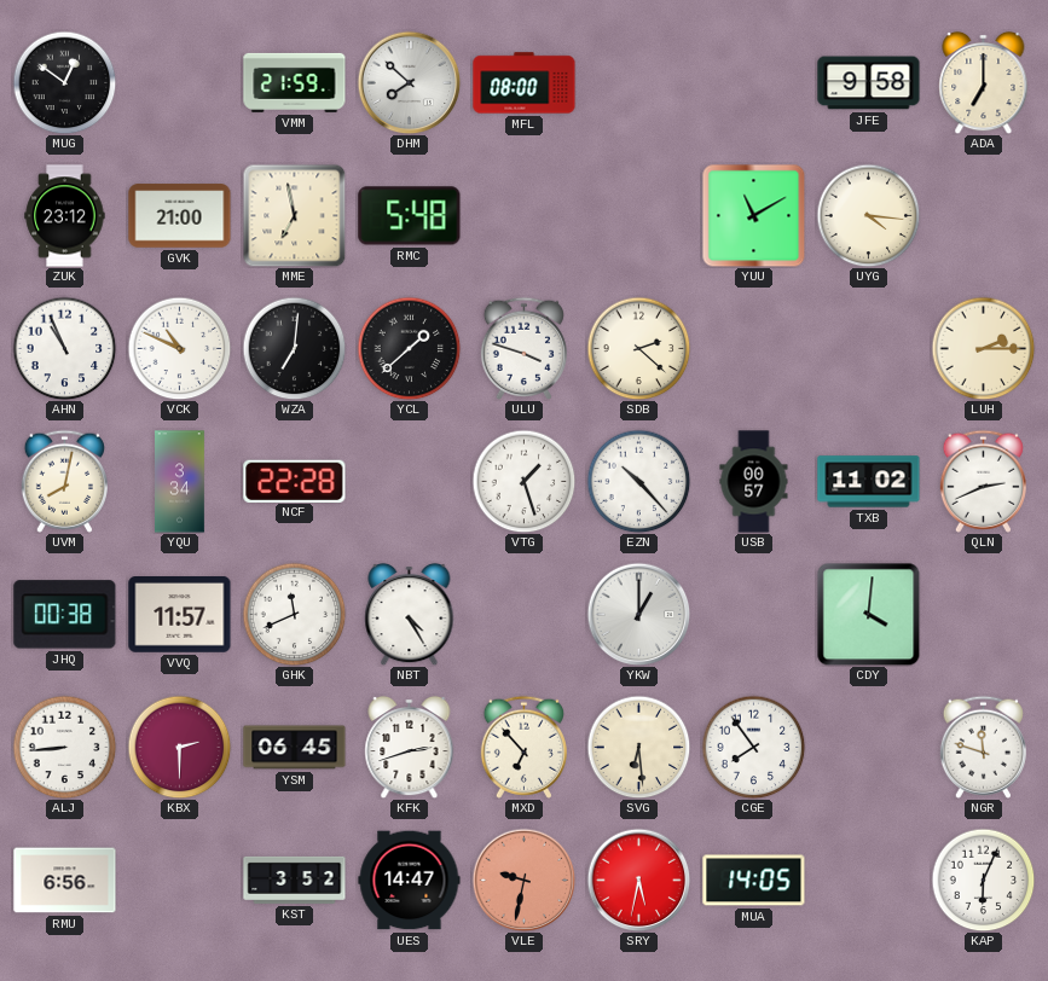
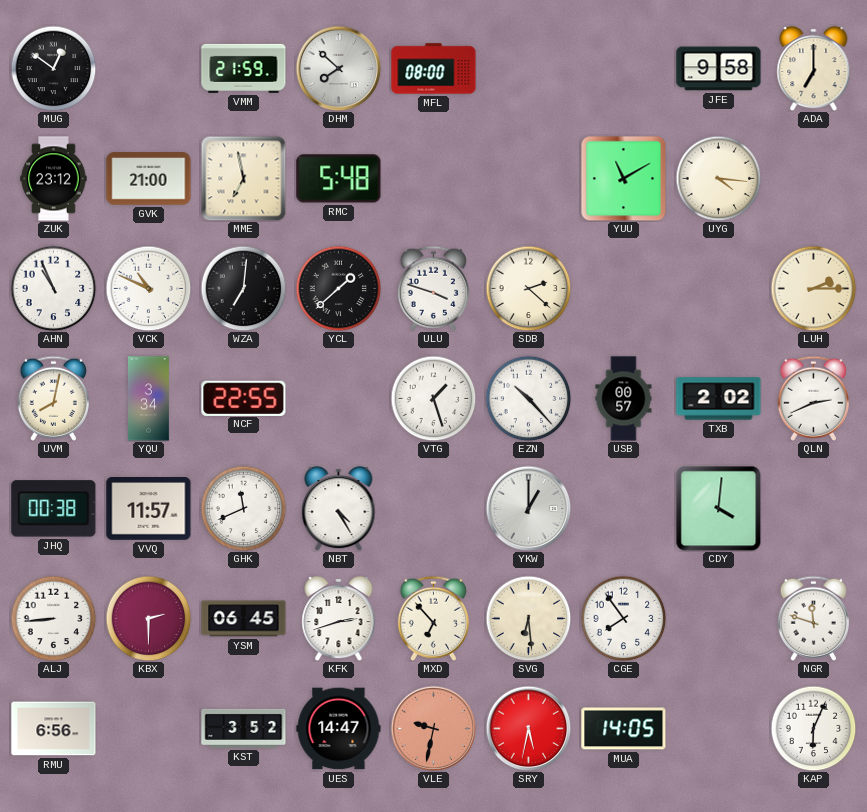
NCF: 22:28 -> 22:55 (244, 398)
TXB: 11:02 -> 2:02 (719, 399)
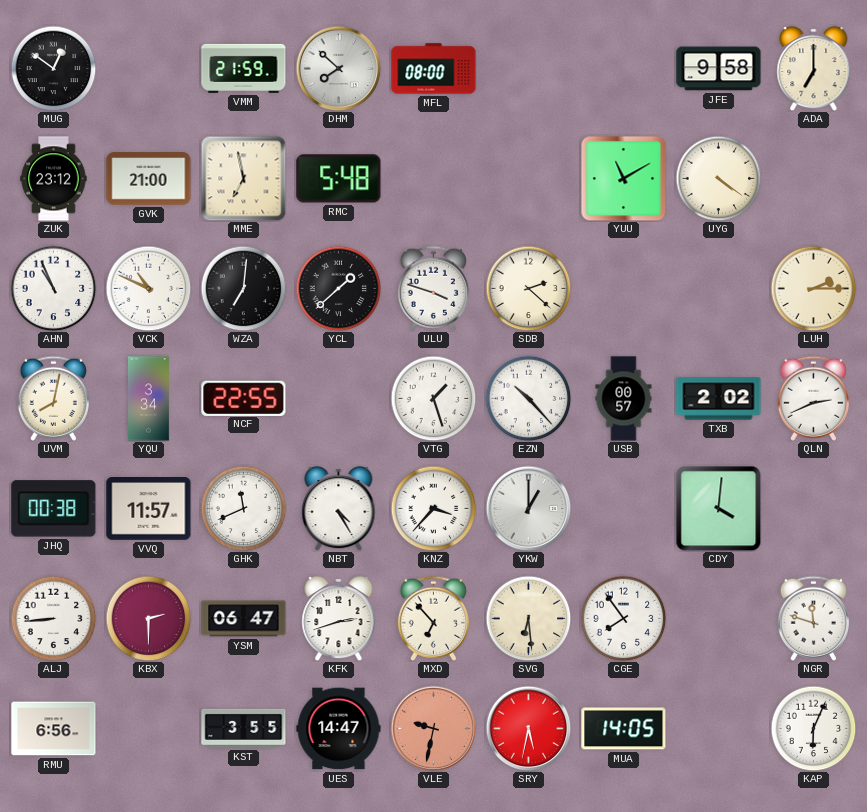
UYG: 4:16 -> 4:21 (718, 178)
KNZ: none -> 3:37 (433, 508)
YSM: 06:45 -> 06:47 (244, 619)
KST: 3:52 -> 3:55 (244, 728)
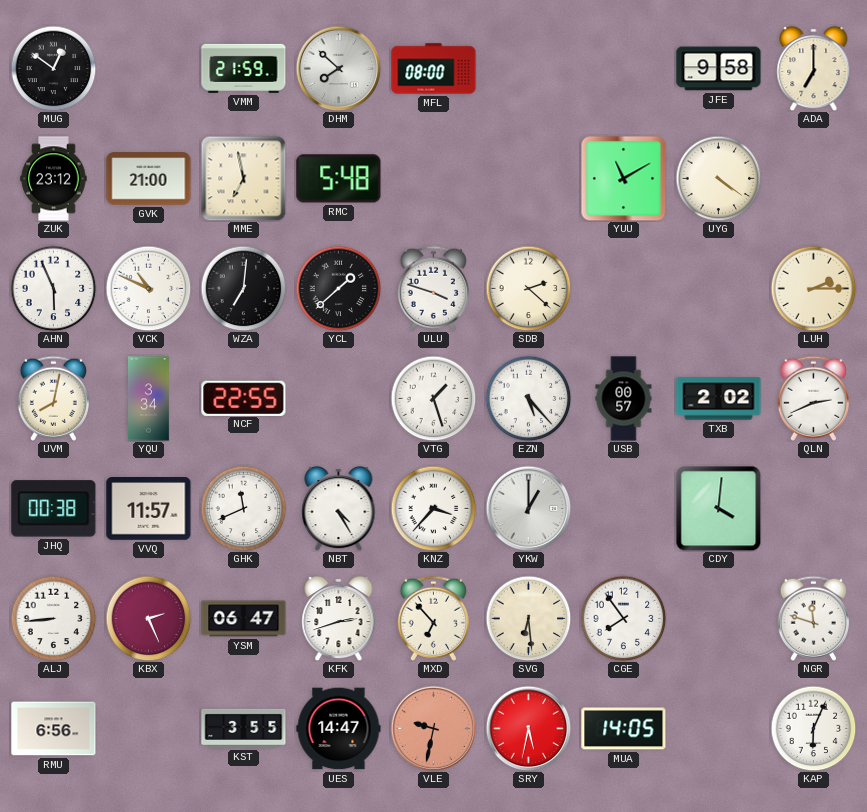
AHN: 10:56 -> 5:56 (53, 288)
EZN: 10:23 -> 5:23 (528, 398)
KBX: 2:30 -> 2:26 (148, 618)
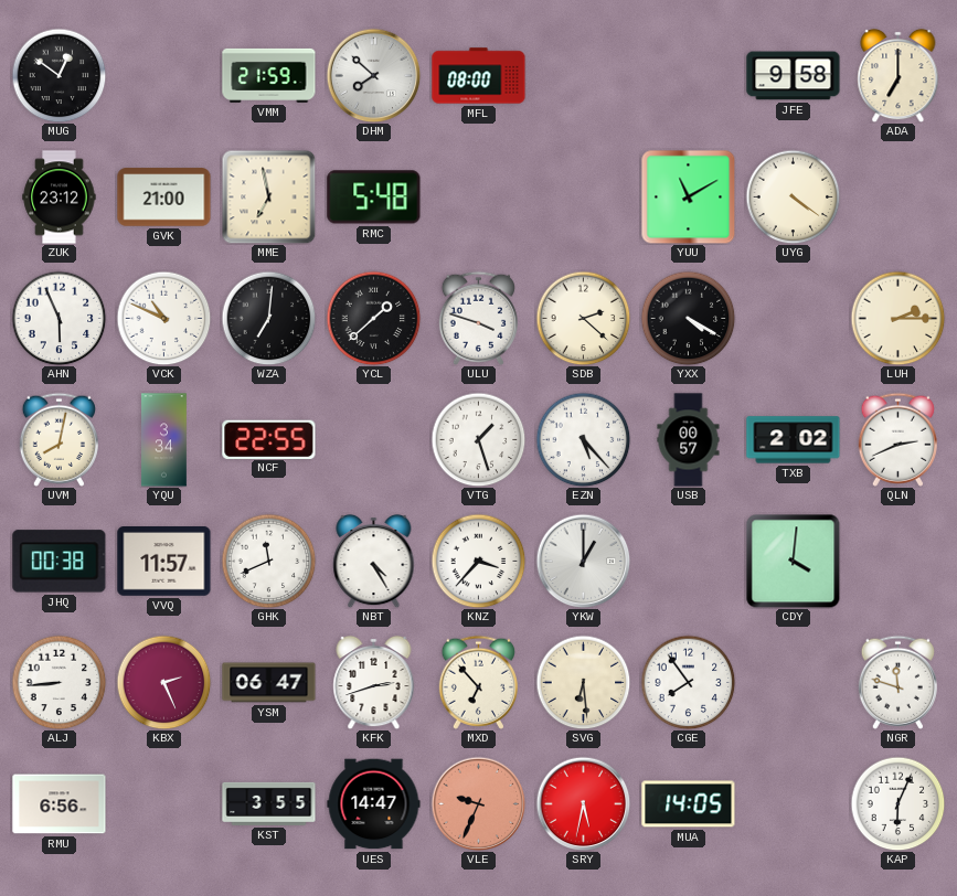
YXX: none -> 4:20 (688, 318)
VLE: 9:32 -> 9:34 (478, 803)
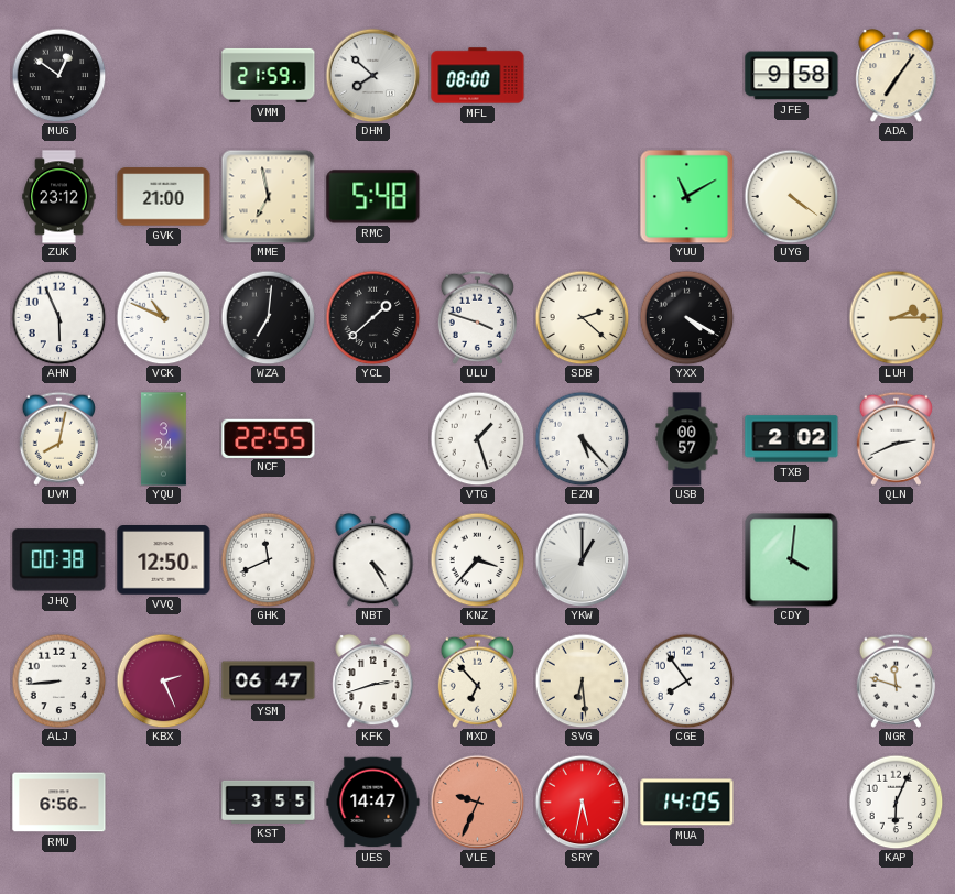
ADA: 7:00 -> 7:06 (897, 75)
VVQ: 11:57 -> 12:50 (164, 560)
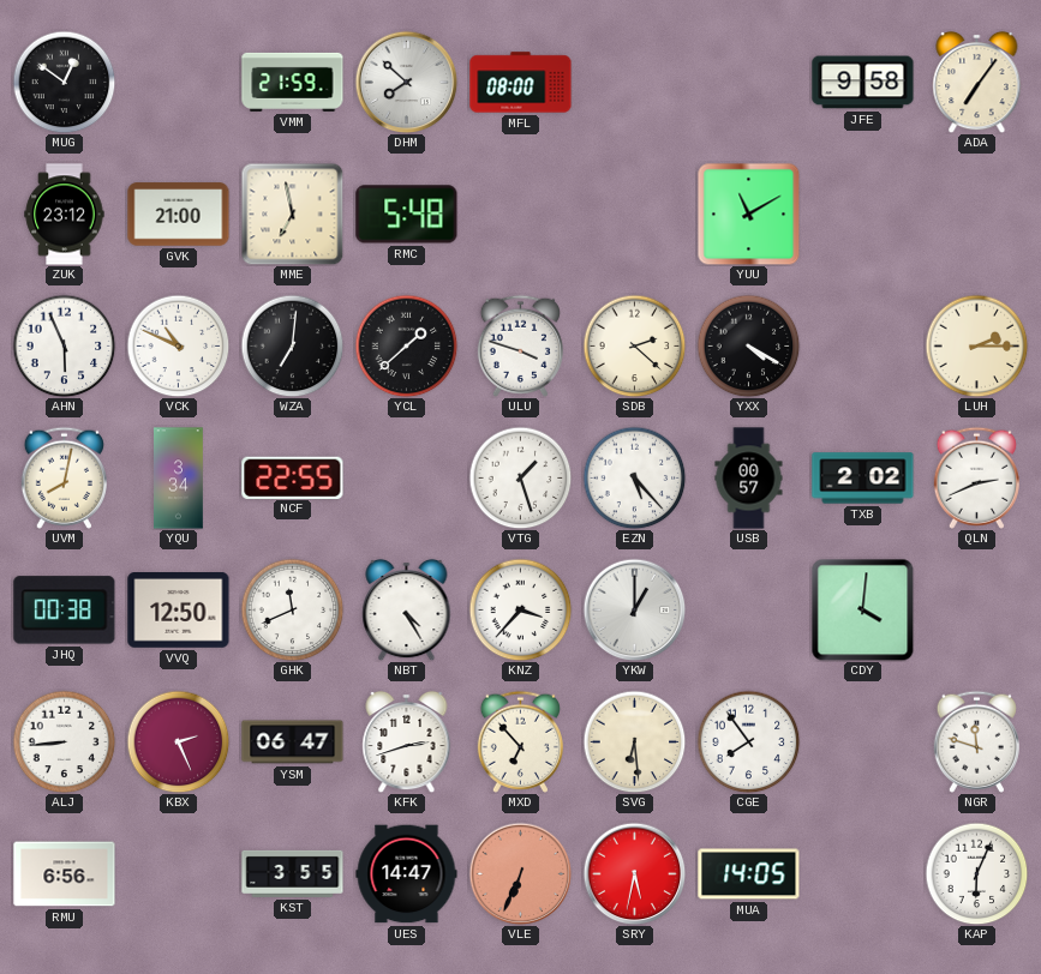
UYG: 4:21 -> none (791, 196)
VLE: 9:34 -> 6:34 (520, 873)
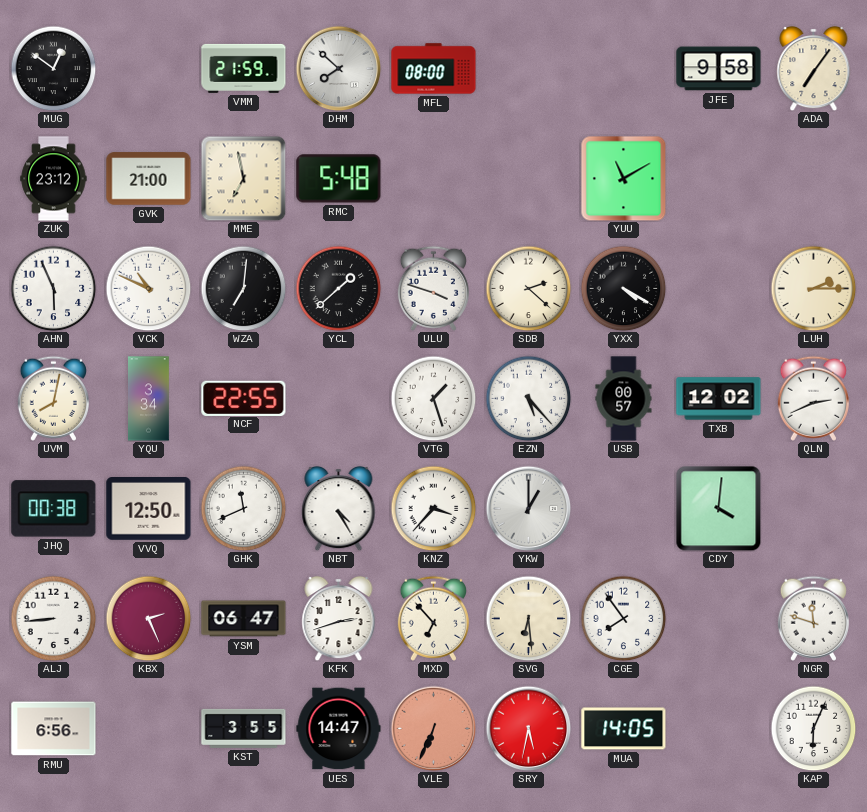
TXB: 2:02 -> 12:02 (719, 399)
